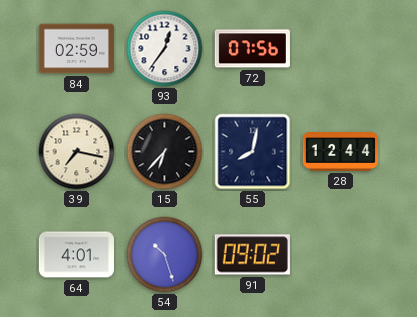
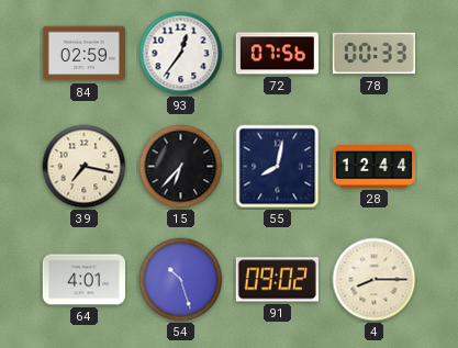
78: none -> 00:33 (373, 54)
4: none -> 8:15 (375, 280)
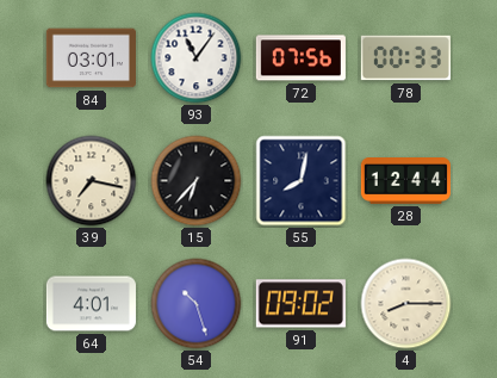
84: 02:59 -> 03:01 (91, 58)
93: 12:36 -> 11:06 (197, 58)
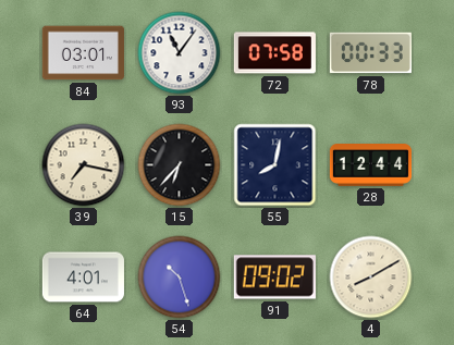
72: 07:56 -> 07:58 (274, 53)
4: 8:15 -> 8:10 (371, 278)
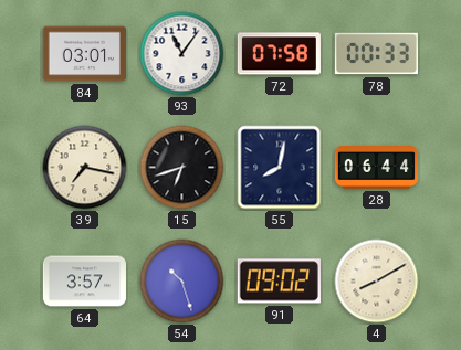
15: 6:37 -> 6:42 (182, 168)
28: 12:44 -> 06:44 (376, 168)
64: 4:01 -> 3:57 (84, 282)
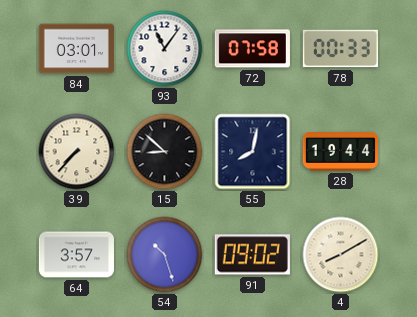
39: 7:17 -> 7:37 (77, 152)
15: 6:42 -> 8:52 (165, 152)
28: 06:44 -> 19:44 (340, 152)
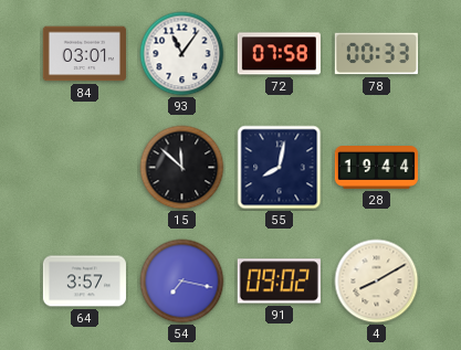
39: 7:37 -> none (77, 152)
15: 8:52 -> 11:52 (182, 168)
54: 10:27 -> 7:17 (182, 282)
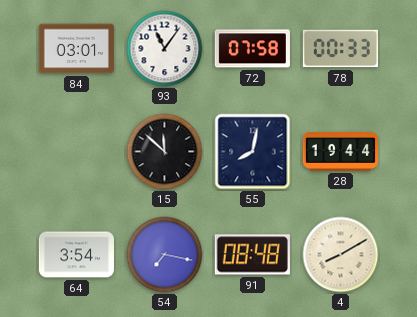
64: 3:57 -> 3:54 (76, 255)
91: 09:02 -> 08:48 (252, 255)
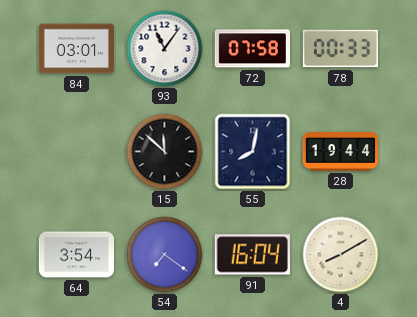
54: 7:17 -> 7:21 (165, 255)
91: 08:48 -> 16:04 (252, 255)
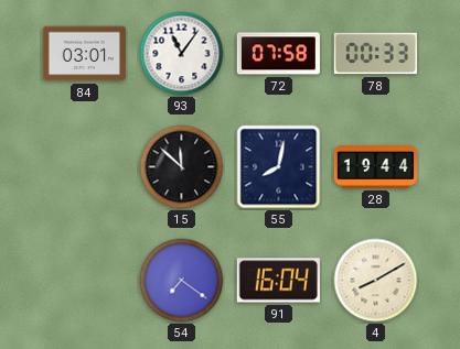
64: 3:54 -> none (76, 255)
